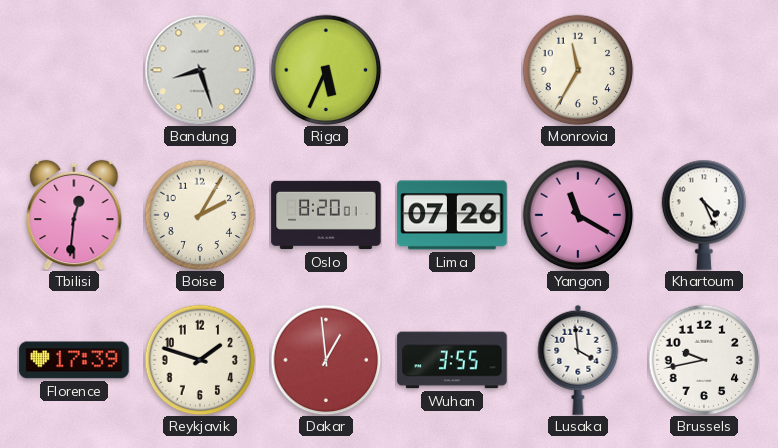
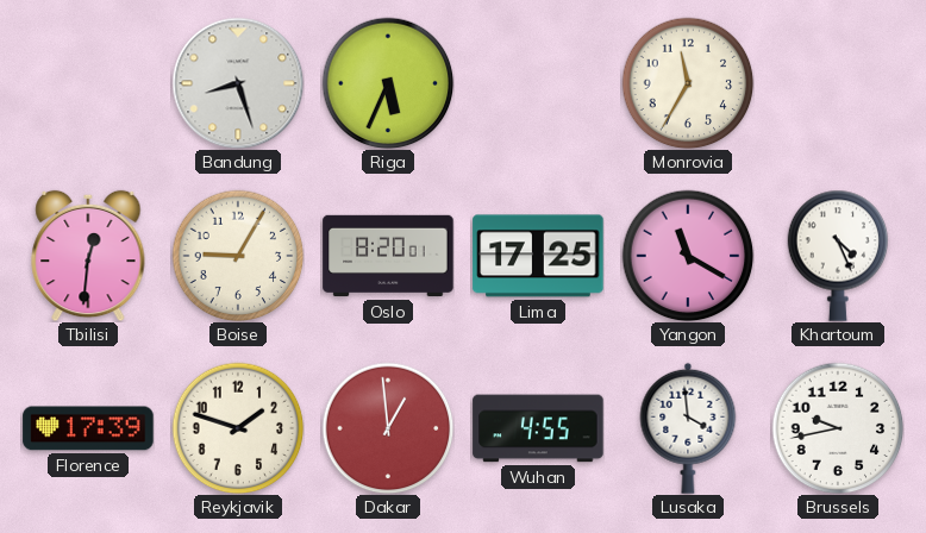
Boise: 2:05 -> 9:05 (238, 256)
Lima: 07:26 -> 17:25 (538, 256)
Wuhan: 3:55 -> 4:55 (538, 428)
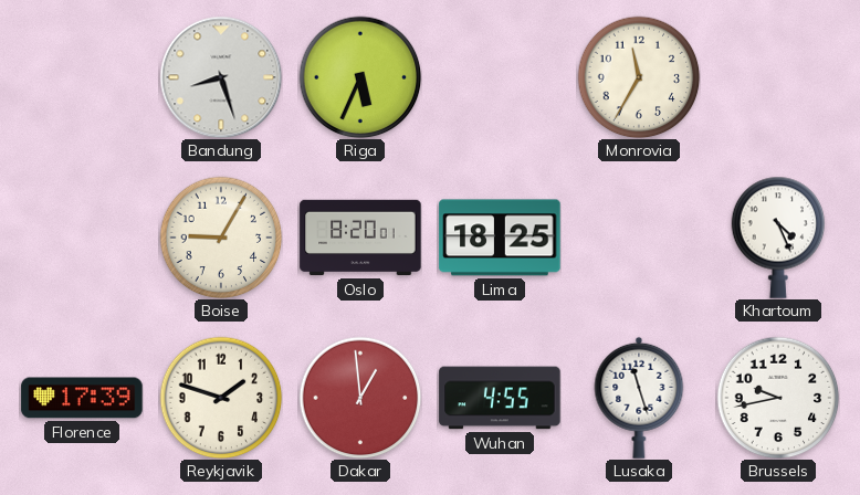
Tbilisi: 12:31 -> none (88, 256)
Lima: 17:25 -> 18:25 (500, 238)
Yangon: 11:20 -> none (688, 256)
Lusaka: 3:59 -> 11:27 (639, 398)
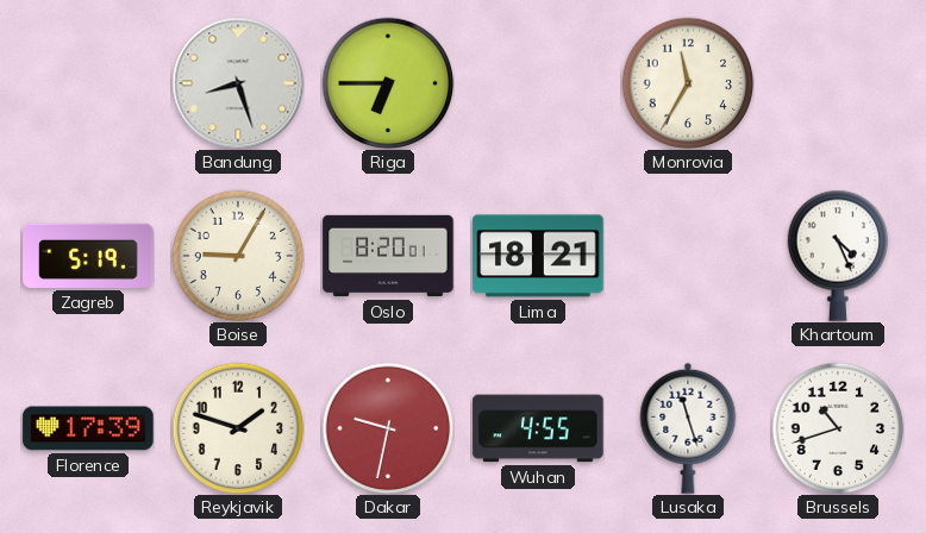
Riga: 5:34 -> 6:45 (388, 83)
Zagreb: none -> 5:19 (88, 256)
Lima: 18:25 -> 18:21 (538, 256)
Dakar: 12:59 -> 9:32 (388, 428)
Brussels: 9:43 -> 10:42 (838, 428)
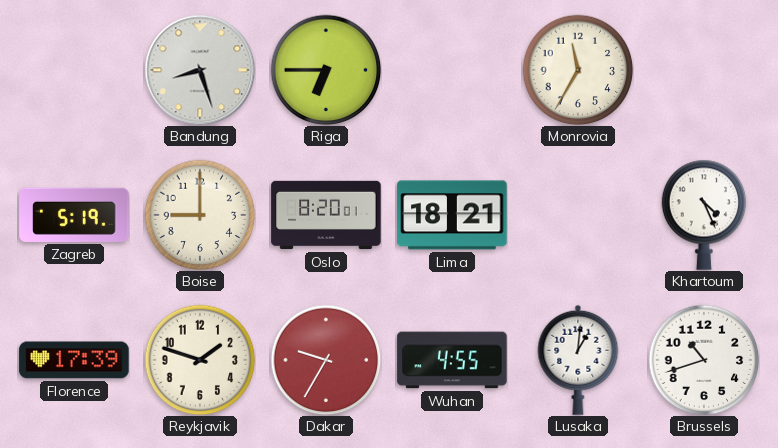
Boise: 9:05 -> 9:00 (200, 215)
Dakar: 9:32 -> 9:35 (326, 360)
Lusaka: 11:27 -> 1:01 (578, 360)
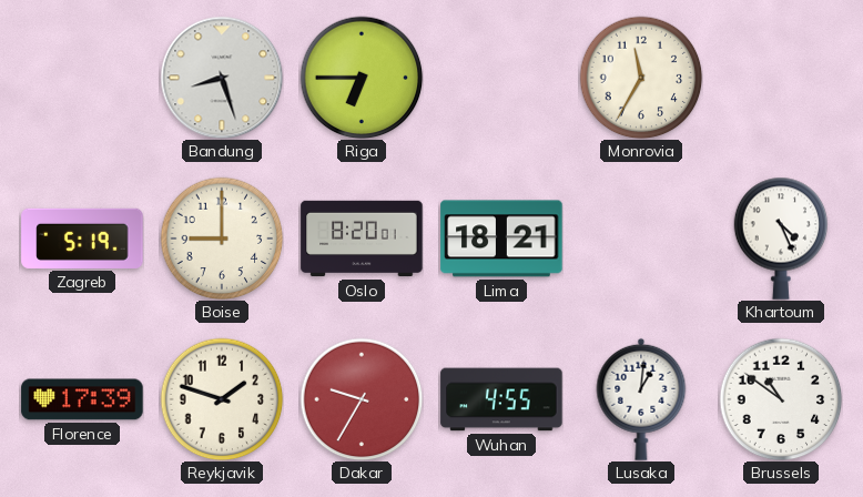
Brussels: 10:42 -> 10:51 (781, 399)
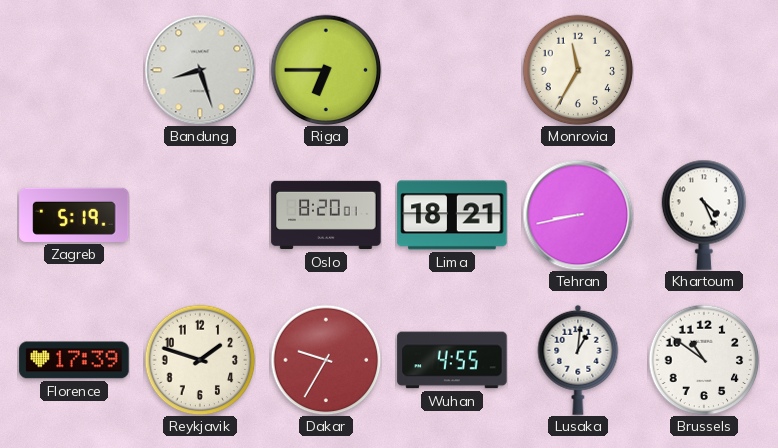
Boise: 9:00 -> none (222, 239)
Tehran: none -> 8:43 (578, 215)
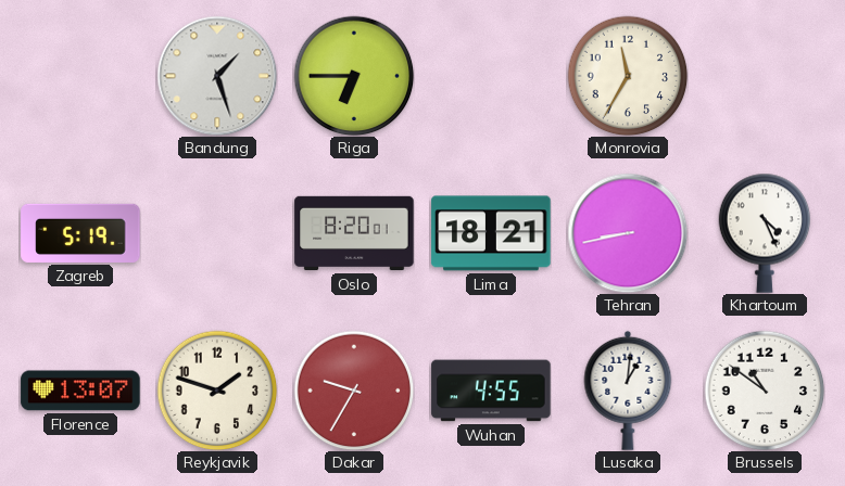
Bandung: 8:27 -> 1:27 (217, 76)
Florence: 17:39 -> 13:07 (80, 391)
